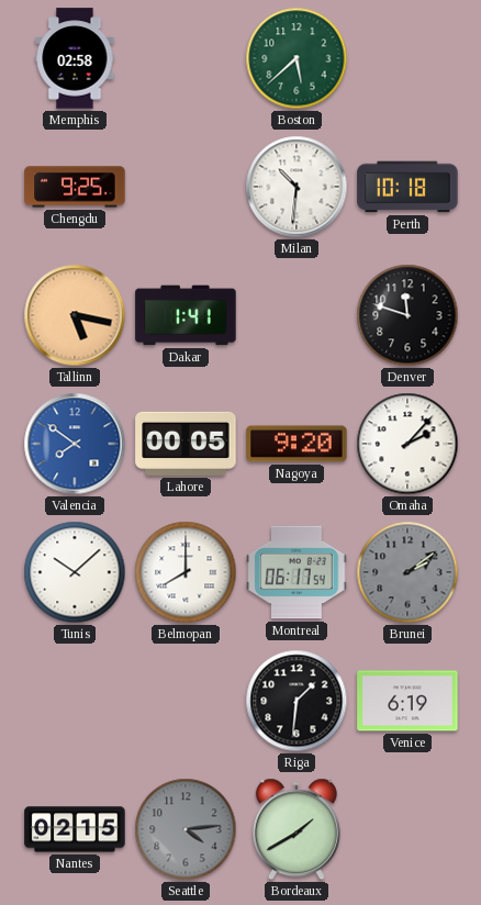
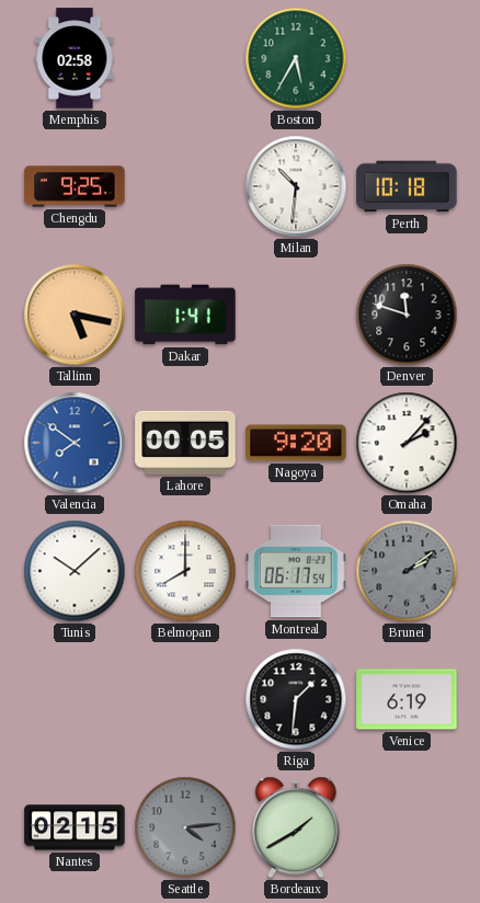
Boston: 5:38 -> 5:35 (296, 58)
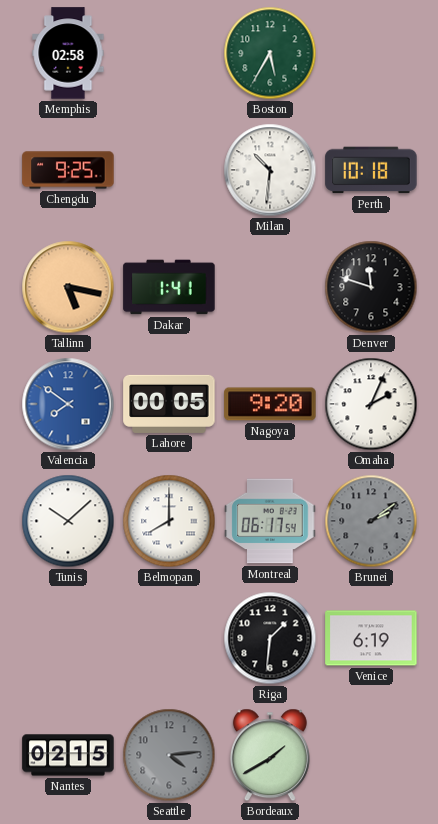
Omaha: 2:07 -> 2:04 (371, 404)
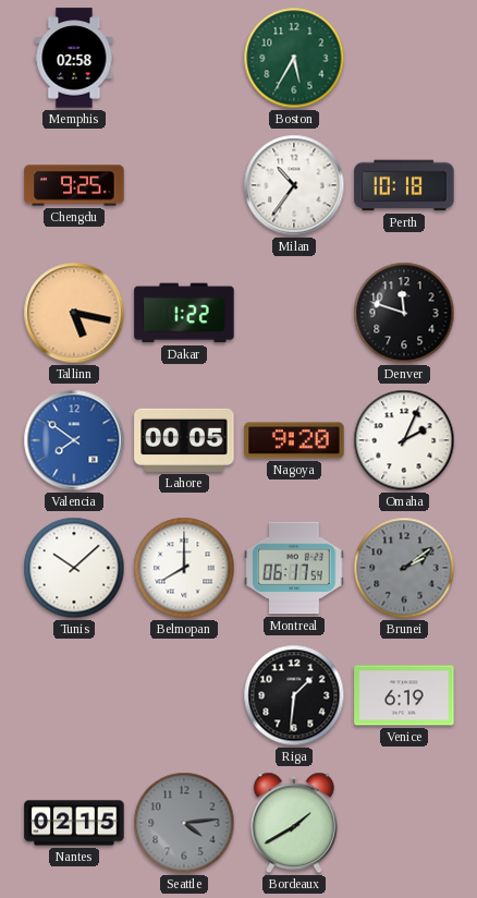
Milan: 10:31 -> 10:36 (294, 185)
Dakar: 1:41 -> 1:22 (184, 313)
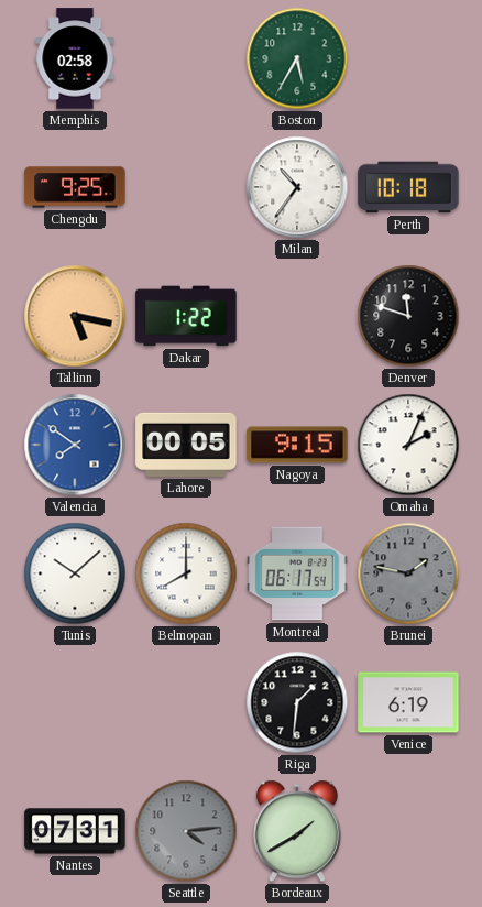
Nagoya: 9:20 -> 9:15 (297, 445)
Brunei: 2:09 -> 1:47 (408, 573)
Nantes: 02:15 -> 07:31 (75, 831)
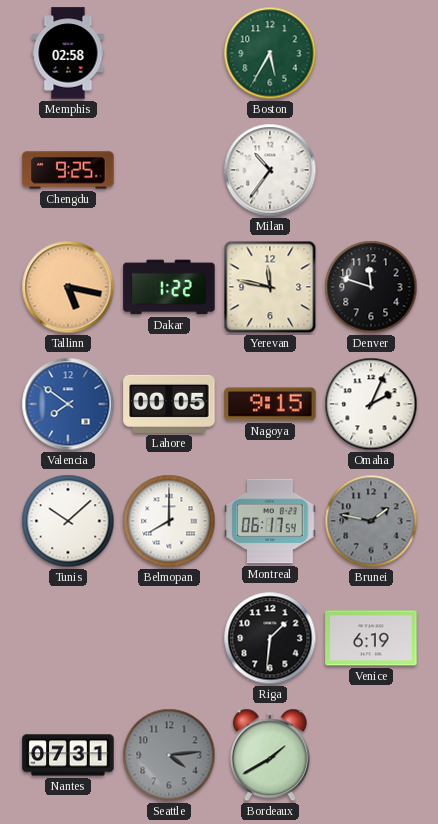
Perth: 10:18 -> none (408, 187)
Yerevan: none -> 11:47 (270, 287)
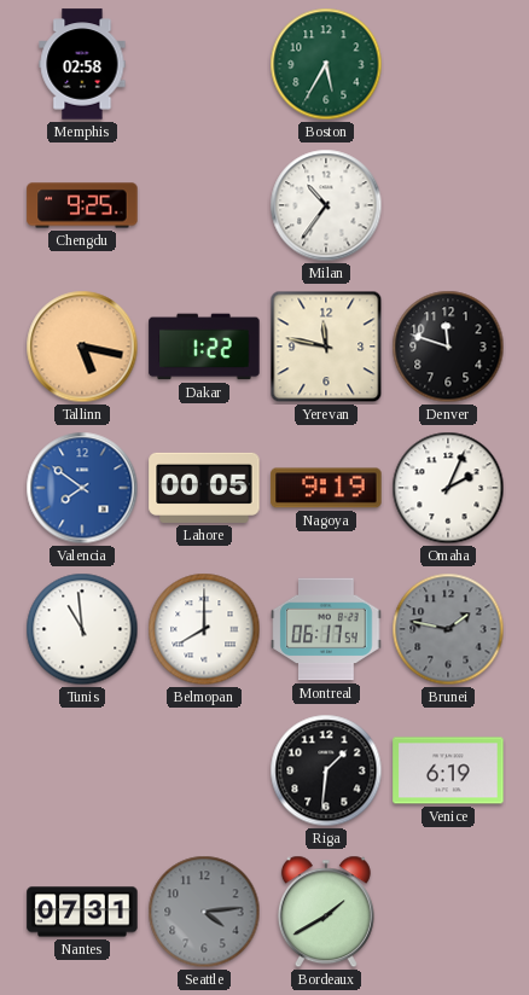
Nagoya: 9:15 -> 9:19 (326, 488)
Tunis: 10:08 -> 10:59 (82, 629)
